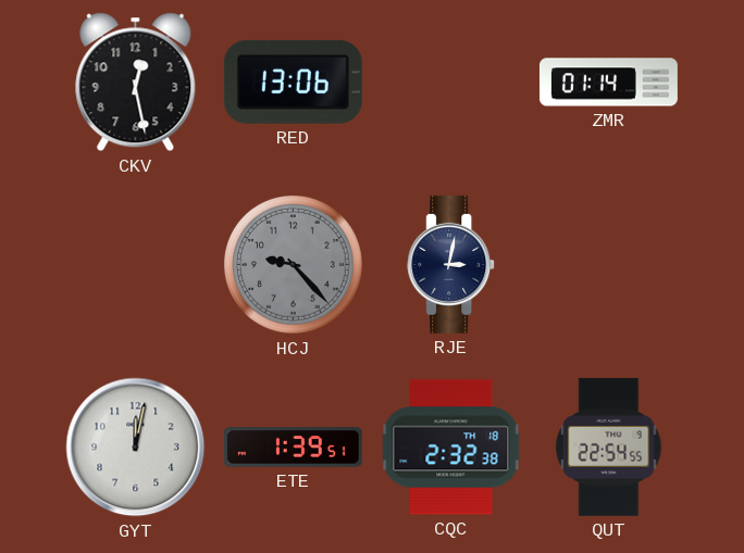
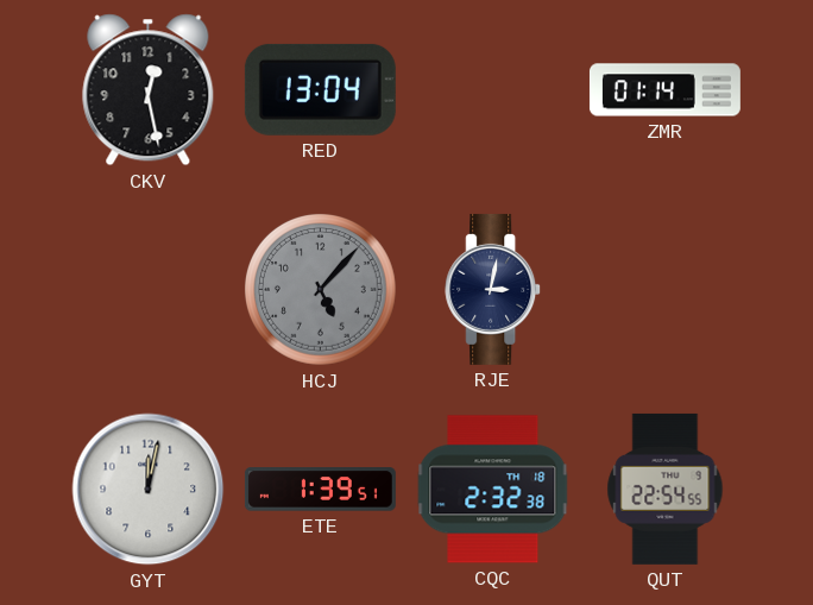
RED: 13:06 -> 13:04 (320, 89)
HCJ: 9:23 -> 5:07 (320, 289)
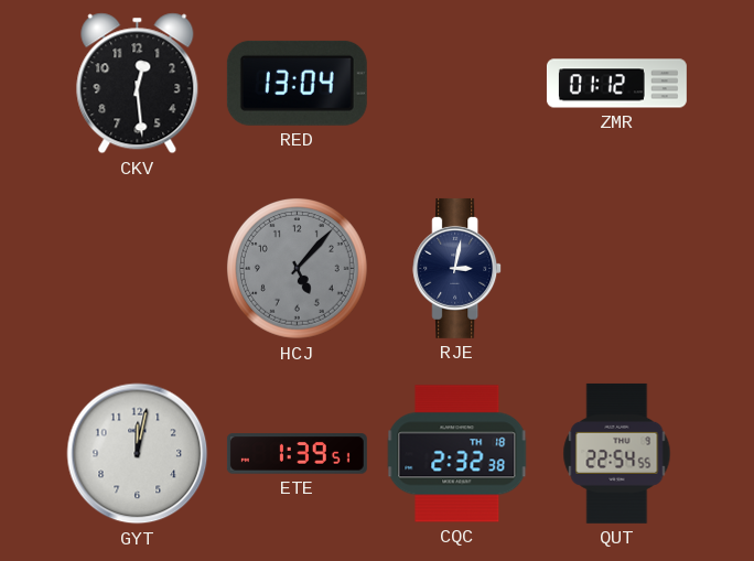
CKV: 12:28 -> 12:29 (138, 84)
ZMR: 01:14 -> 01:12 (616, 84)
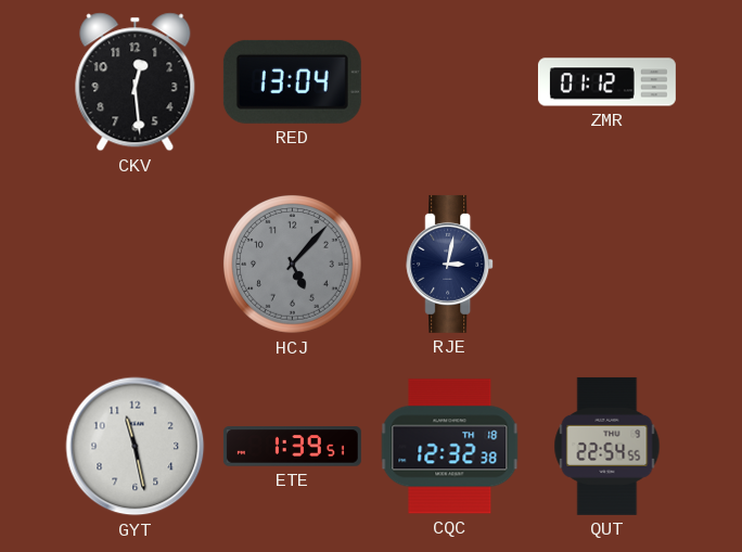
GYT: 12:02 -> 11:28 (136, 447)
CQC: 2:32 -> 12:32 (450, 447)
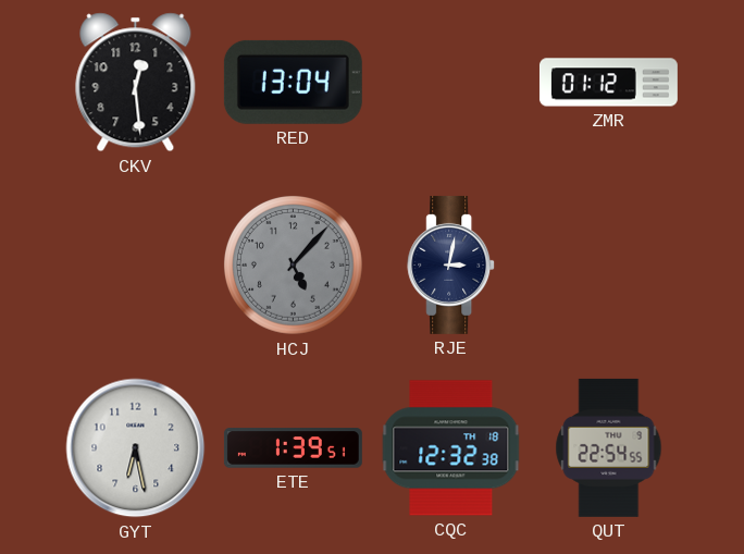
GYT: 11:28 -> 6:28 (136, 448)
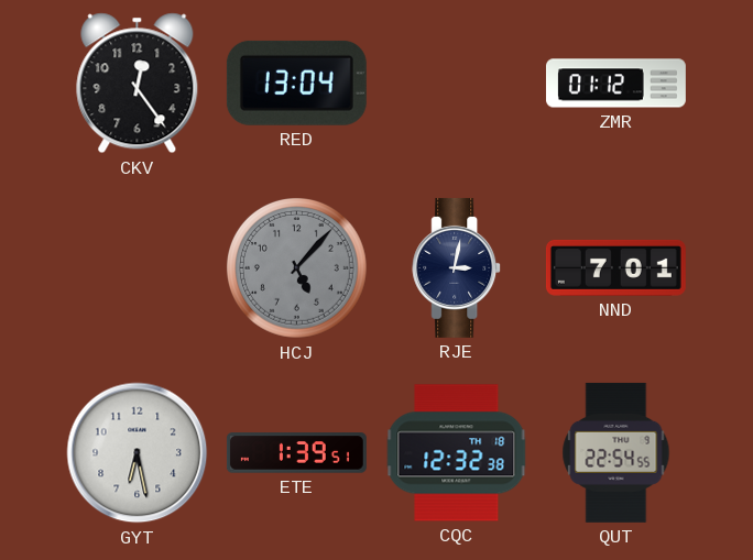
CKV: 12:29 -> 12:24 (138, 84)
NND: none -> 7:01 (615, 267)
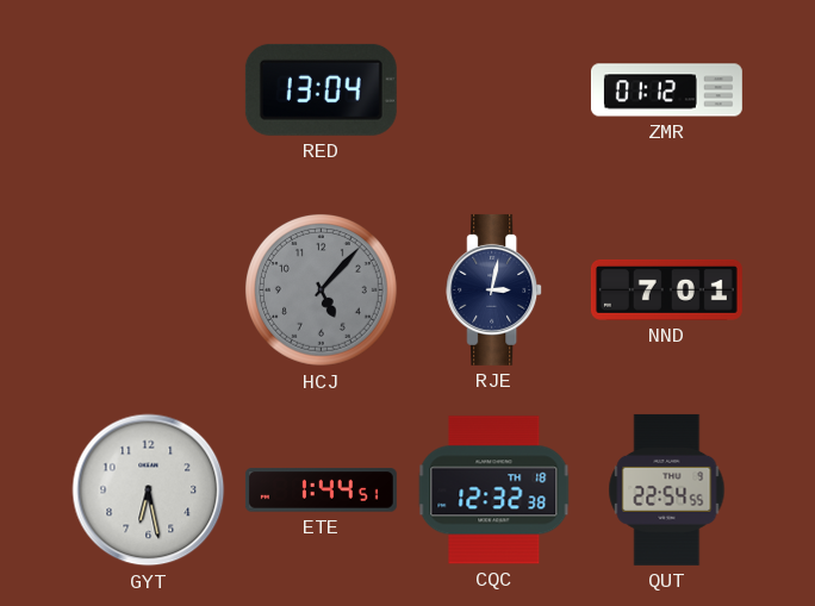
CKV: 12:24 -> none (138, 84)
ETE: 1:39 -> 1:44 (321, 491)
